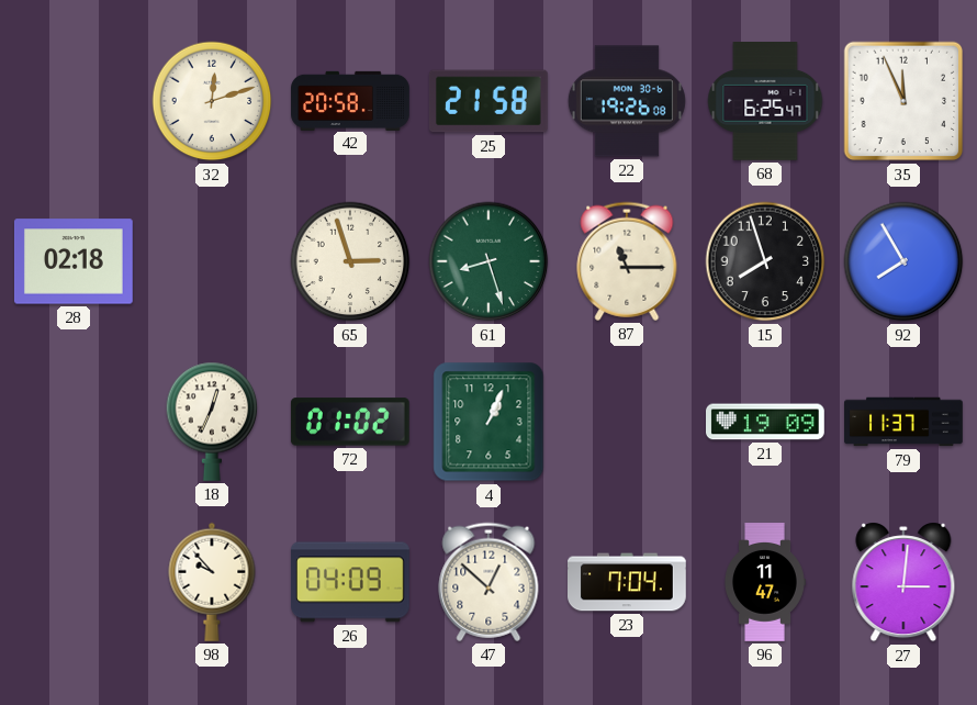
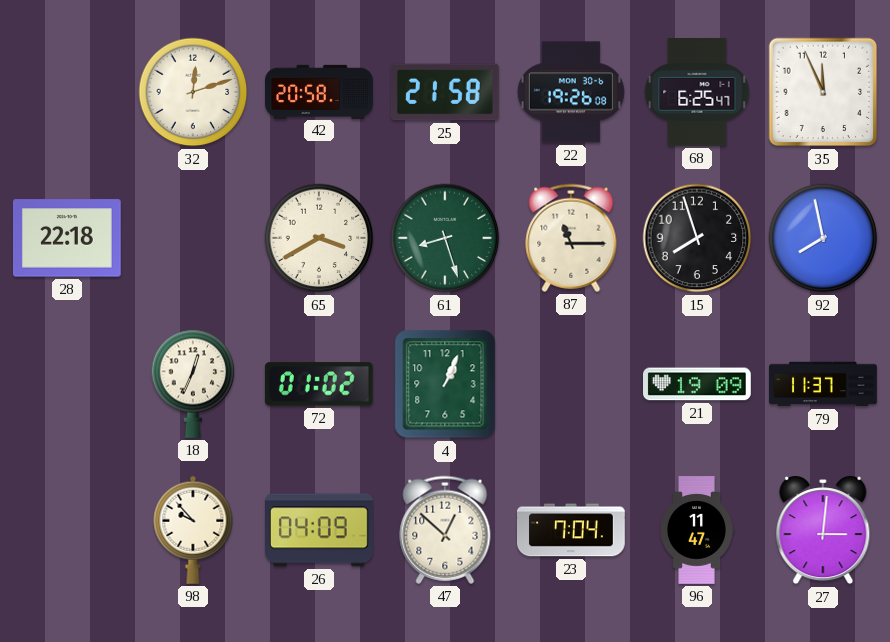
28: 02:18 -> 22:18 (67, 238)
65: 2:57 -> 3:40 (319, 238)
92: 7:55 -> 7:58 (823, 238)
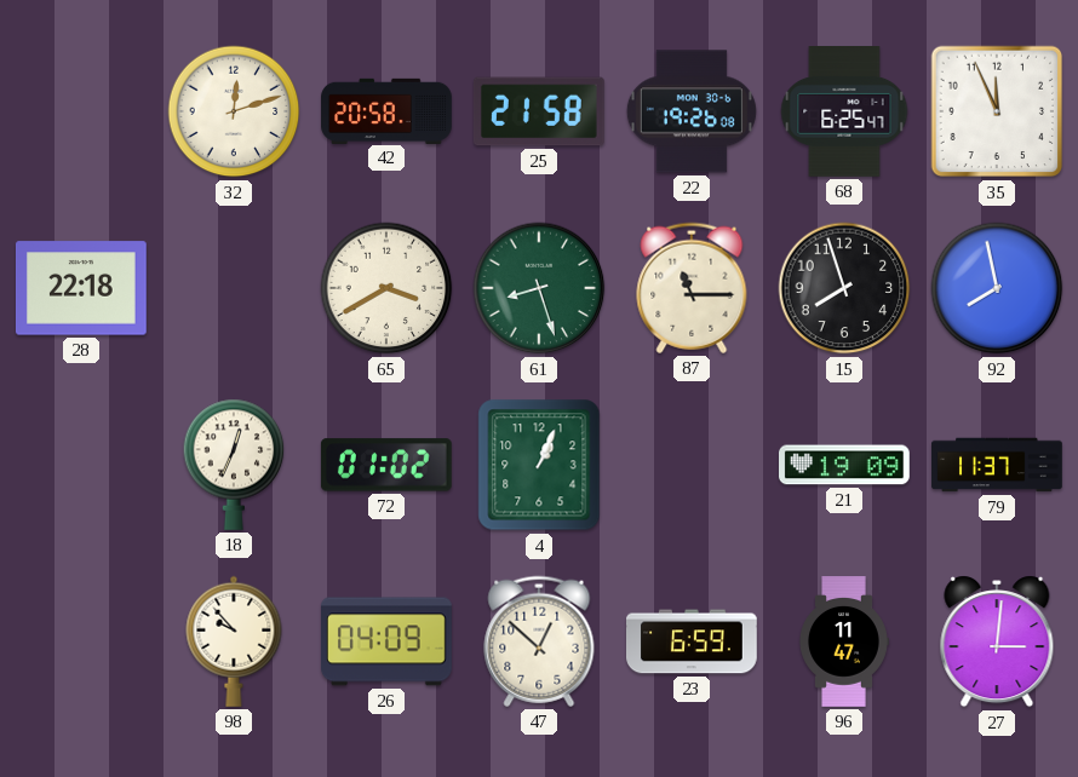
23: 7:04 -> 6:59 (693, 641)
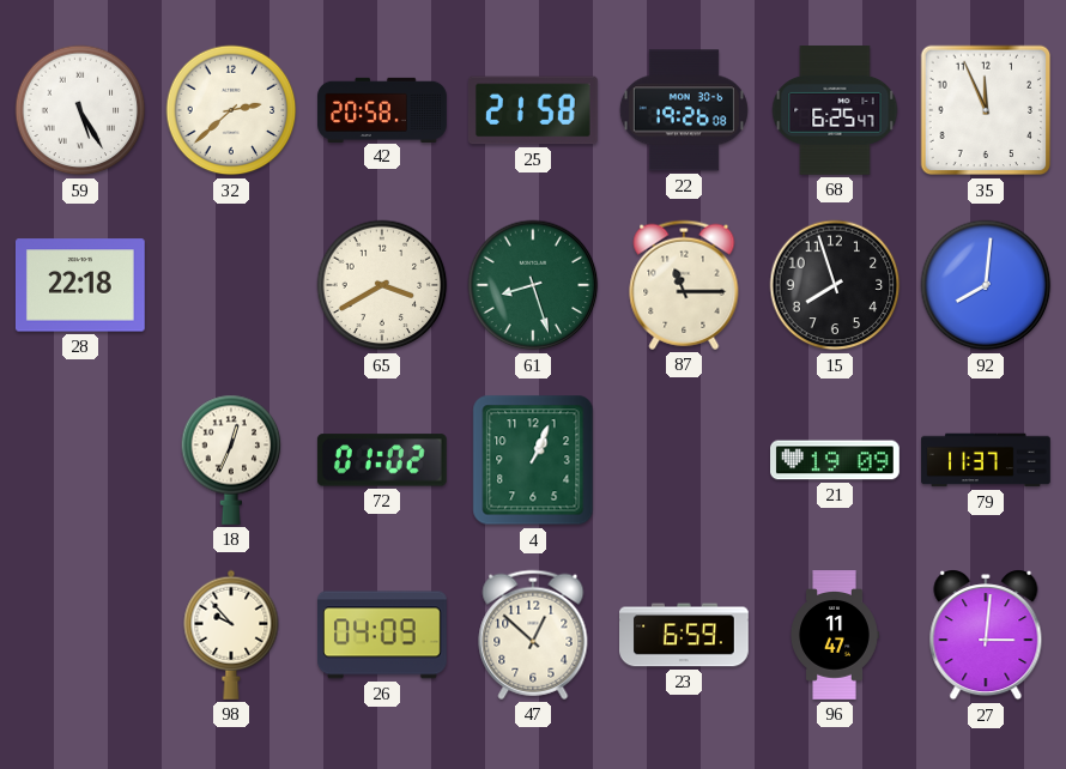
59: none -> 5:25 (80, 110)
32: 12:12 -> 2:38 (231, 110)
92: 7:58 -> 8:01 (986, 285)
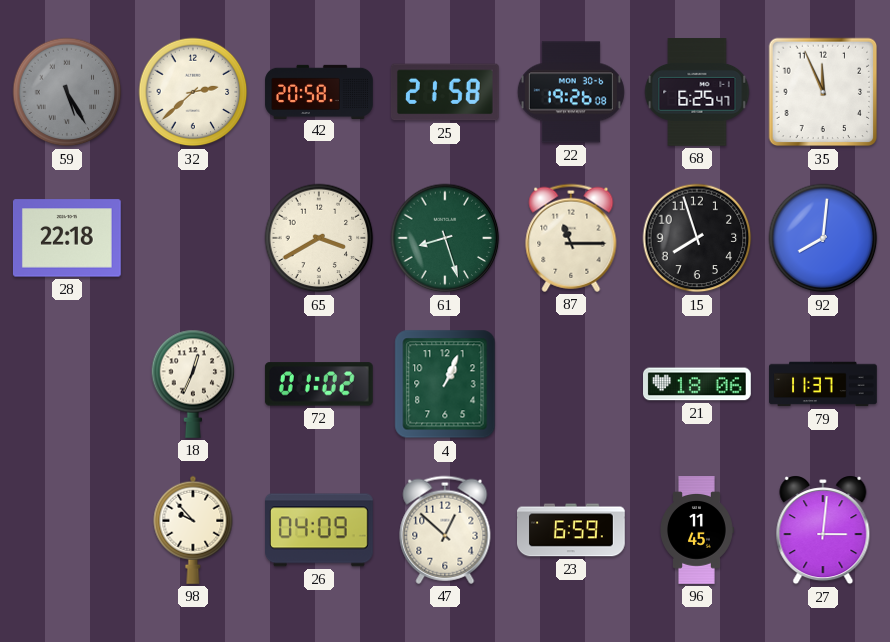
59 dial: white -> grey (67, 92)
21: 19:09 -> 18:06 (698, 384)
96: 11:47 -> 11:45 (697, 530)
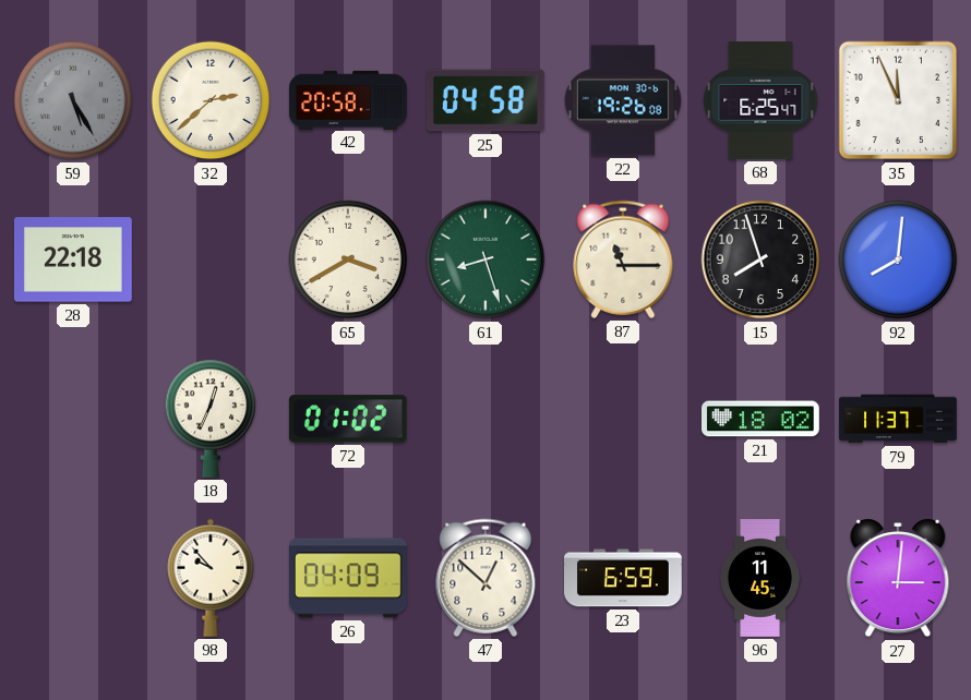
25: 21:58 -> 04:58 (485, 100)
4: 1:04 -> none (445, 384)
21: 18:06 -> 18:02 (762, 419)
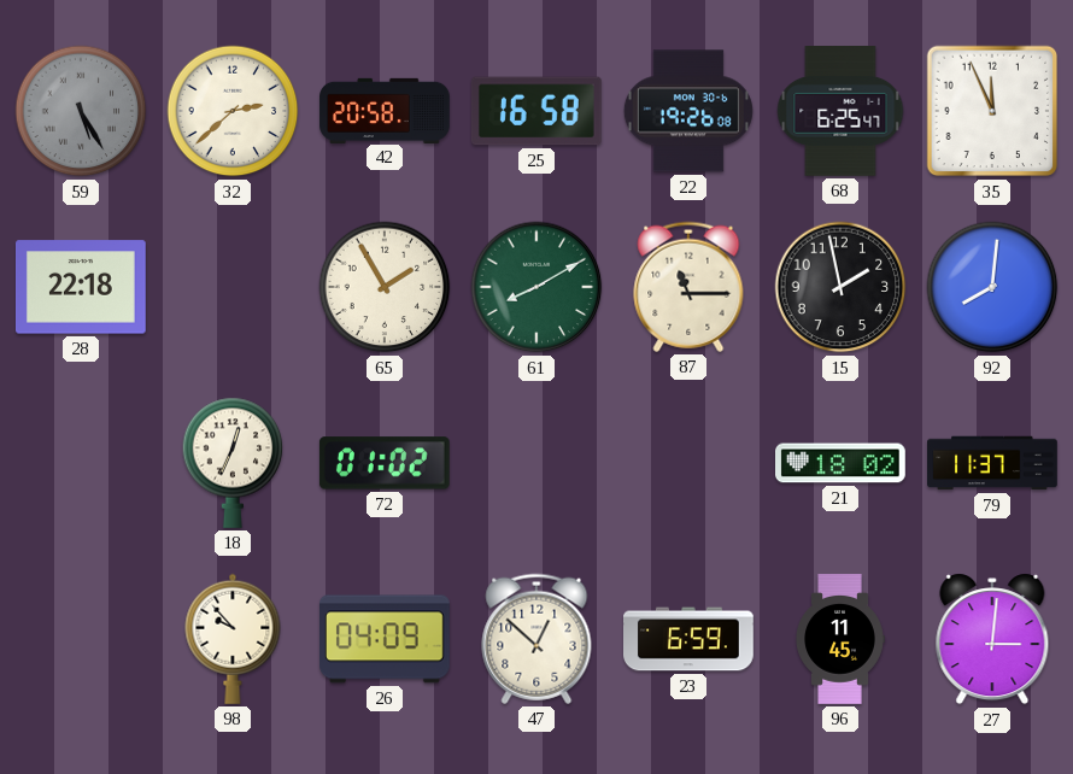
25: 04:58 -> 16:58 (536, 111)
65: 3:40 -> 1:55 (385, 287)
61: 8:27 -> 8:10 (536, 287)
15: 7:57 -> 1:58 (840, 287)
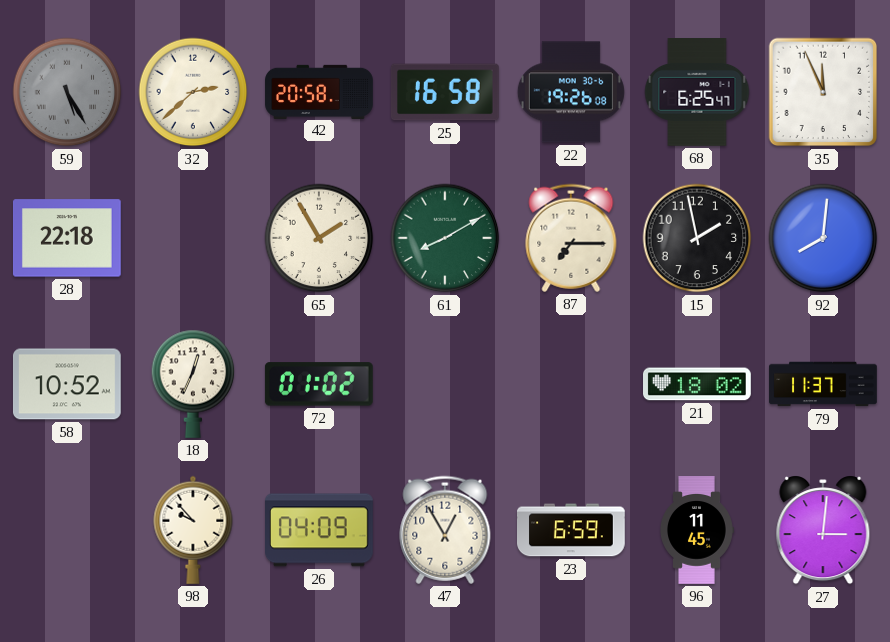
87: 11:15 -> 7:15 (571, 238)
58: none -> 10:52 (67, 384)
47: 12:52 -> 12:55 (445, 530)
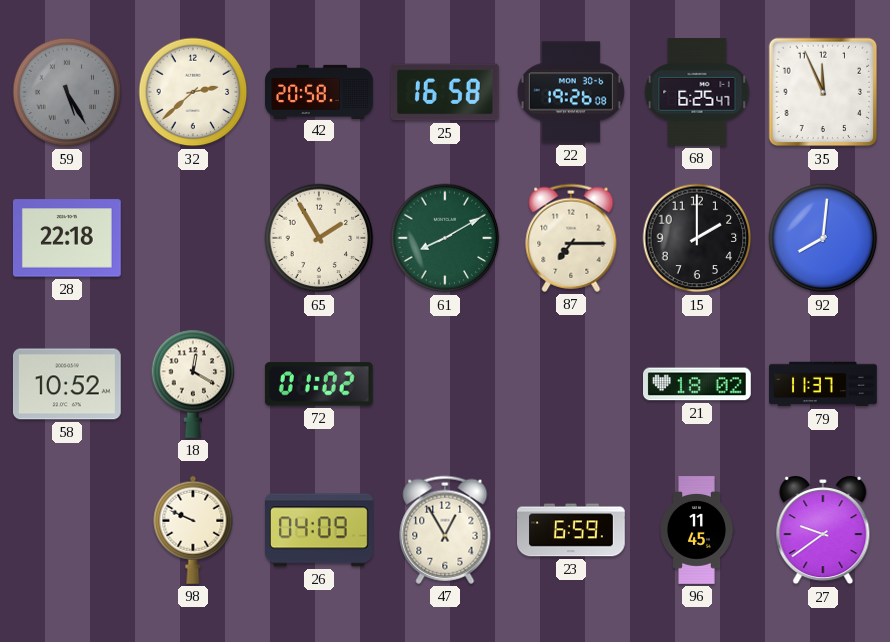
15: 1:58 -> 2:00 (697, 238)
18: 12:34 -> 12:20 (193, 384)
98: 9:53 -> 9:49 (193, 530)
27: 3:01 -> 9:39 (823, 530)
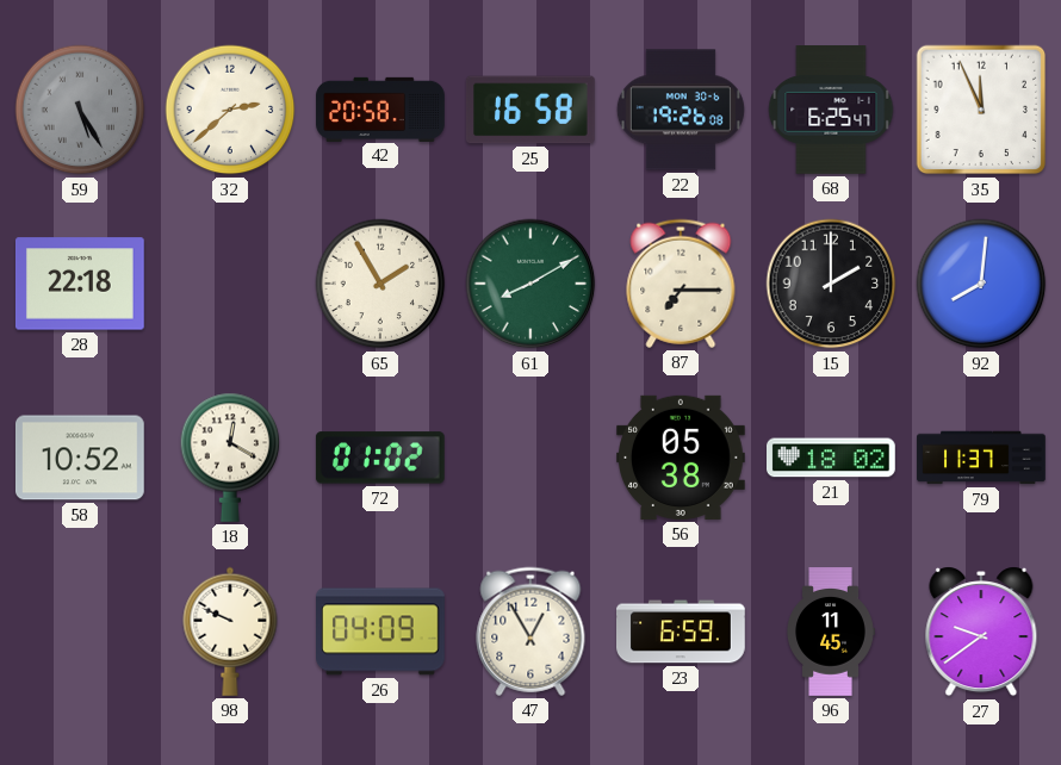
56: none -> 05:38 (682, 458)
